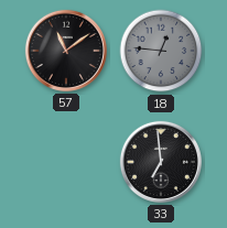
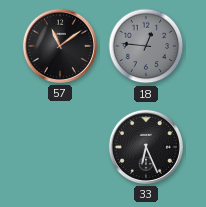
33: 6:59 -> 6:26 (146, 147)
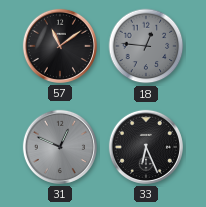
31: none -> 12:49 (60, 147)
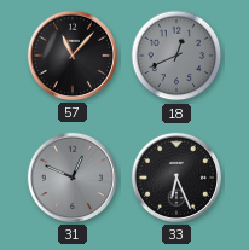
57: 11:09 -> 11:07 (73, 56)
18: 12:46 -> 12:41 (176, 56)
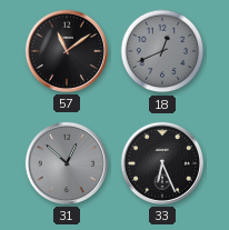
57: 11:07 -> 11:09 (67, 51)
31: 12:49 -> 12:52 (67, 163)
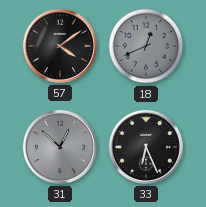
57: 11:09 -> 4:09 (60, 46)
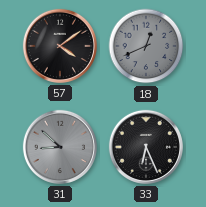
31: 12:52 -> 8:52 (60, 147)
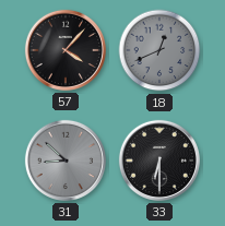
57: 4:09 -> 4:07 (66, 50)
33: 6:26 -> 6:30 (159, 160)
